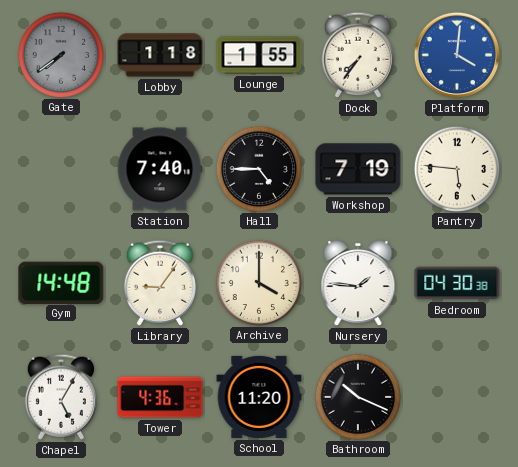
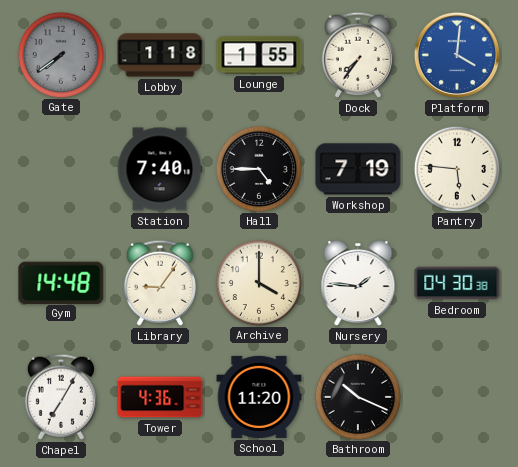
Chapel: 5:05 -> 7:05 (61, 397)
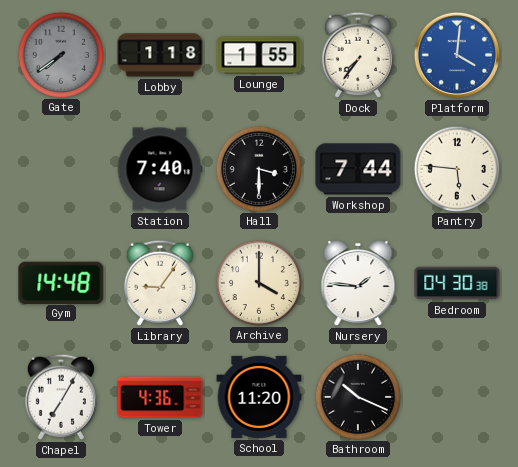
Hall: 4:45 -> 3:30 (258, 168)
Workshop: 7:19 -> 7:44 (358, 169)
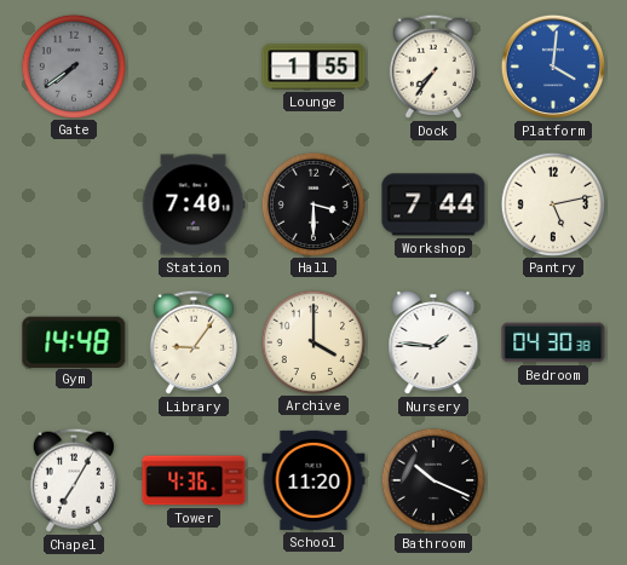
Lobby: 1:18 -> none (160, 55)
Pantry: 5:46 -> 5:13 (552, 203)
